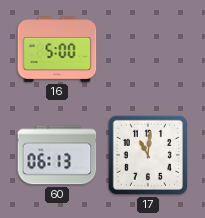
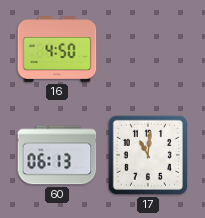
16: 5:00 -> 4:50 (57, 50)
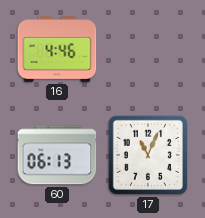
16: 4:50 -> 4:46 (57, 50)
17: 11:01 -> 11:04 (148, 155)
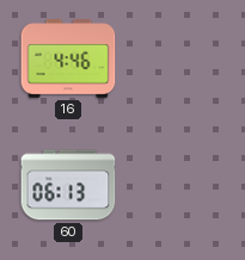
17: 11:04 -> none (148, 155)
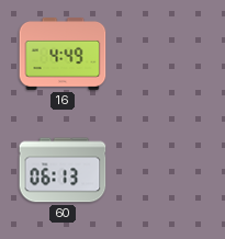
16: 4:46 -> 4:49 (63, 55)
